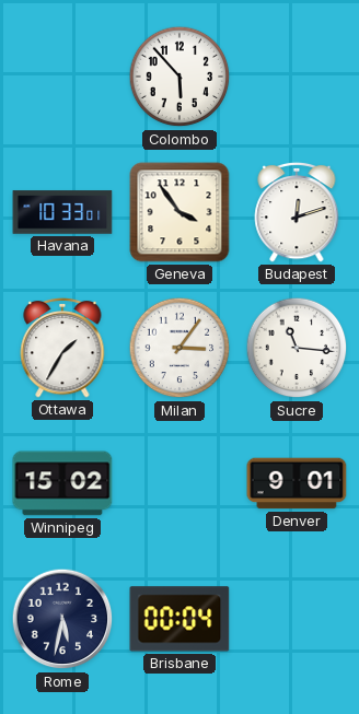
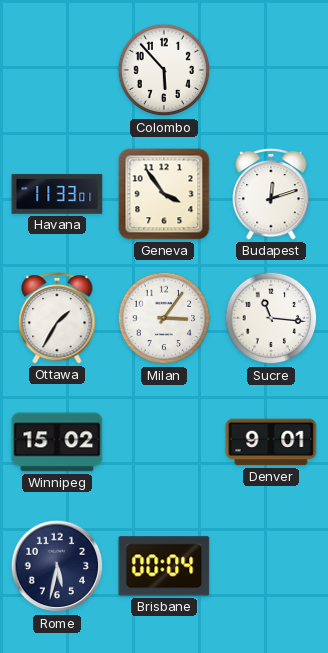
Havana: 10:33 -> 11:33 (57, 194)
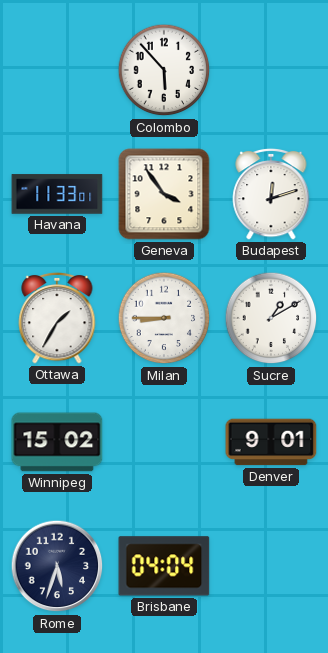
Milan: 3:06 -> 8:45 (164, 318)
Sucre: 11:16 -> 1:10 (271, 318)
Rome: 5:32 -> 5:33 (57, 566)
Brisbane: 00:04 -> 04:04 (164, 566)
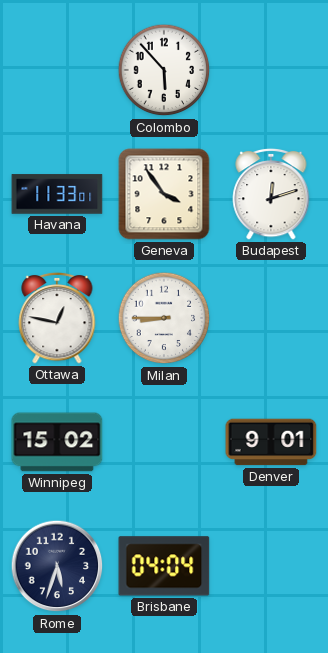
Ottawa: 1:35 -> 12:47 (57, 318)
Sucre: 1:10 -> none (271, 318)
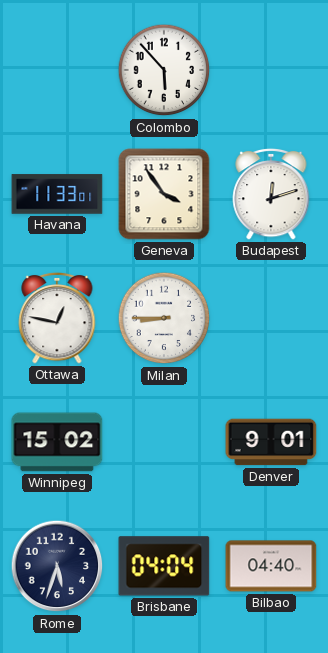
Bilbao: none -> 04:40 (271, 566)
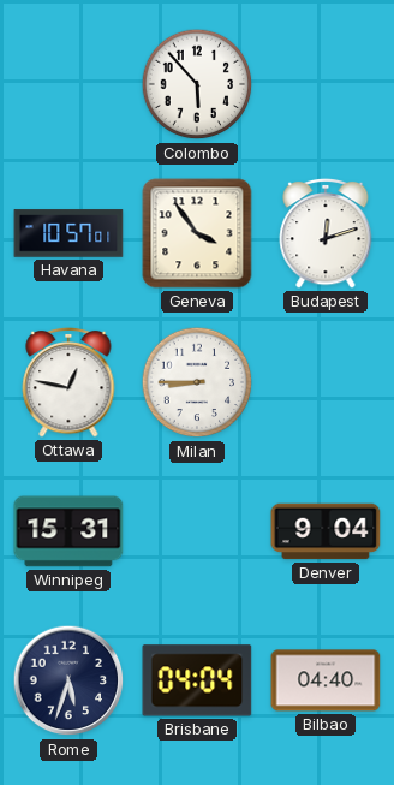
Havana: 11:33 -> 10:57 (68, 233)
Winnipeg: 15:02 -> 15:31 (68, 531)
Denver: 9:01 -> 9:04 (326, 531)
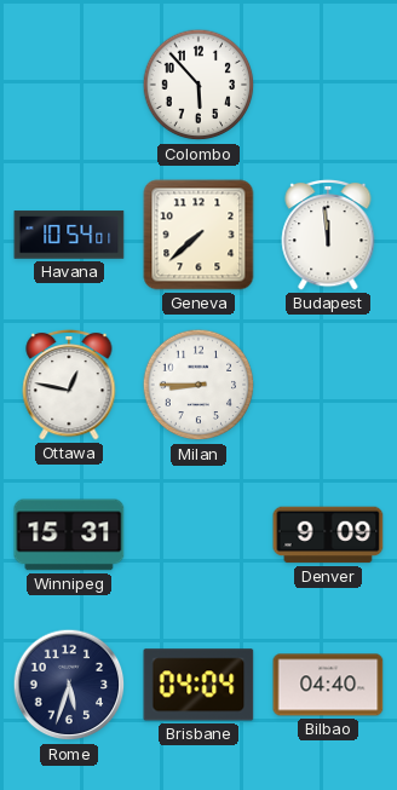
Havana: 10:57 -> 10:54 (69, 235)
Geneva: 3:54 -> 7:38 (198, 235)
Budapest: 12:12 -> 11:59 (328, 235)
Denver: 9:04 -> 9:09 (328, 535)
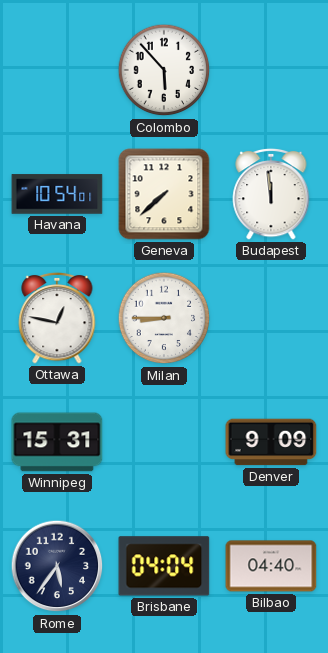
Rome: 5:33 -> 5:36 (57, 566)
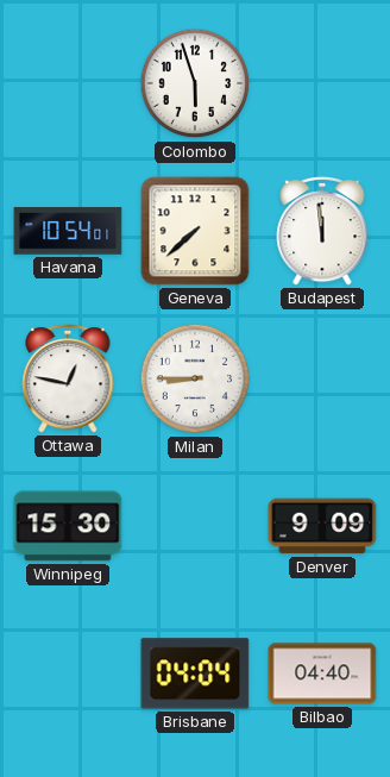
Colombo: 5:53 -> 5:57 (195, 83)
Winnipeg: 15:31 -> 15:30 (68, 526)
Rome: 5:36 -> none (57, 566)
